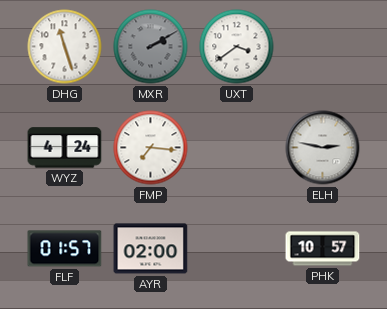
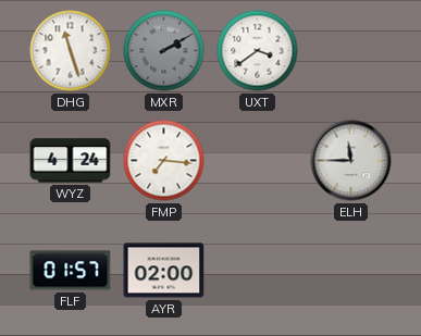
ELH: 2:47 -> 11:45 (351, 161)
PHK: 10:57 -> none (323, 249)
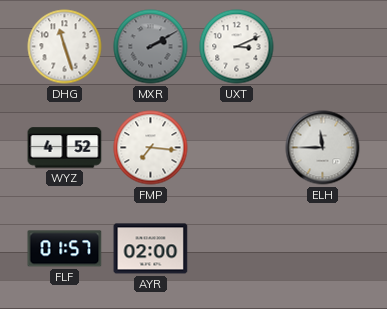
UXT: 3:39 -> 3:11 (237, 47)
WYZ: 4:24 -> 4:52 (65, 148)
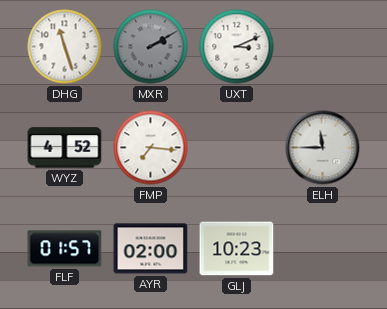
GLJ: none -> 10:23 (237, 249)
